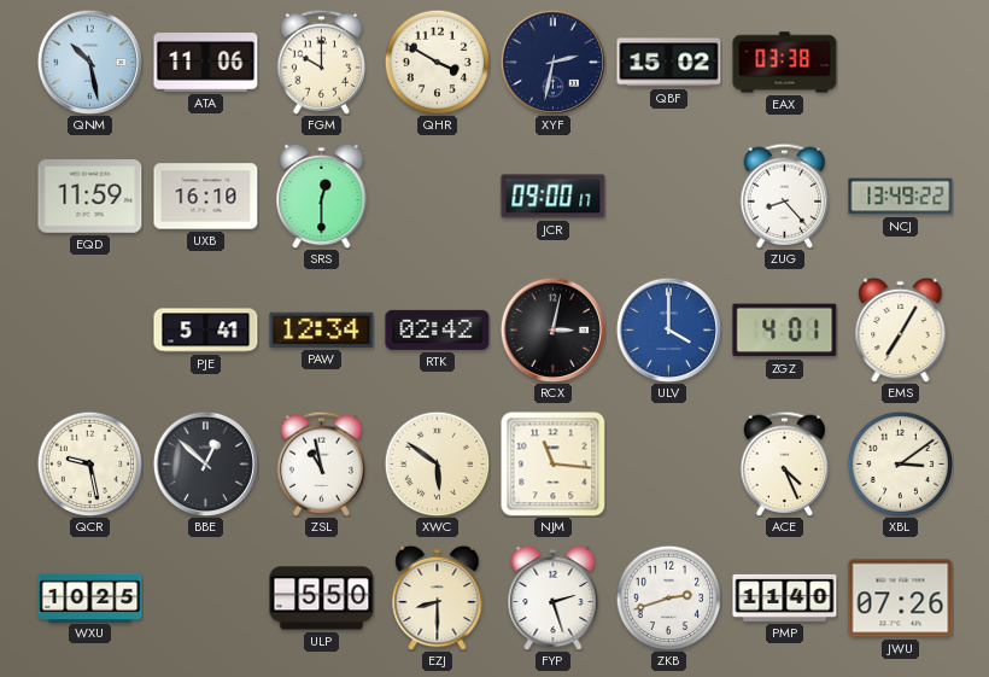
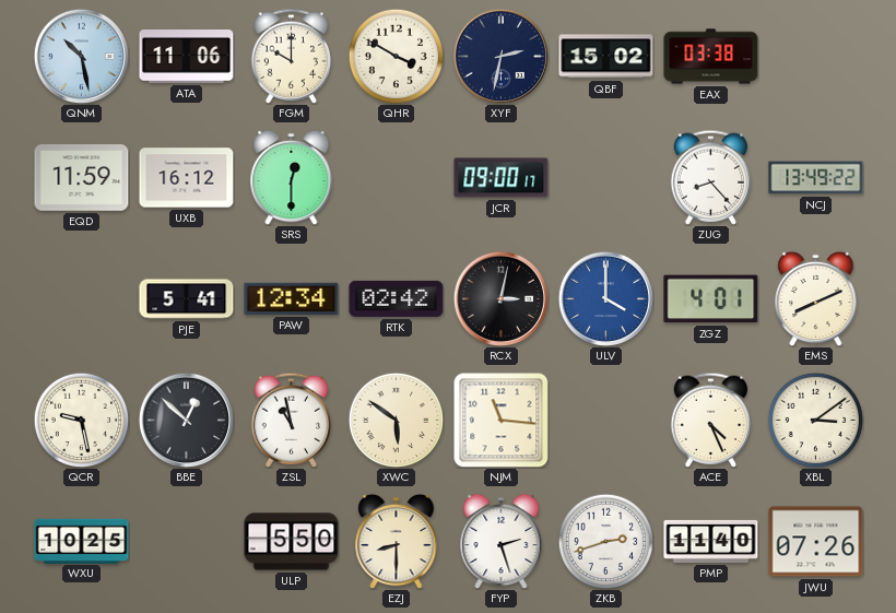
UXB: 16:10 -> 16:12 (187, 178)
EMS: 7:05 -> 8:11 (816, 298)
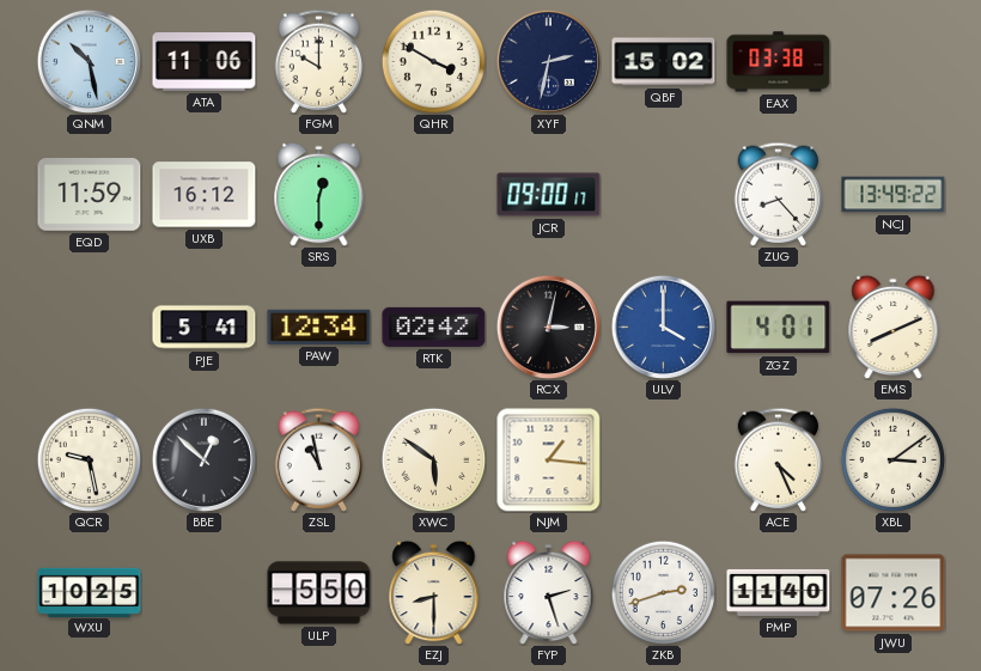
NJM: 11:16 -> 1:16 (549, 460)
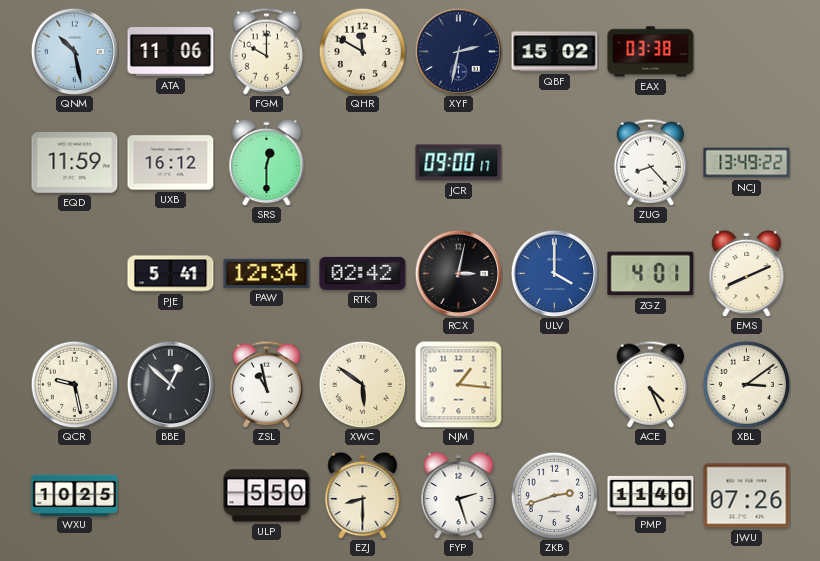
QHR: 3:50 -> 11:50 (362, 51)
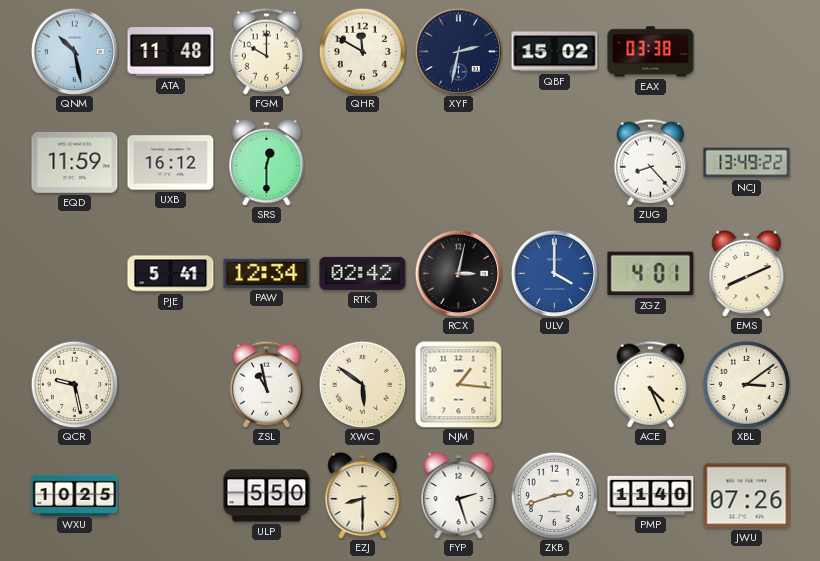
ATA: 11:06 -> 11:48 (171, 52)
JCR: 09:00 -> none (459, 163)
BBE: 12:52 -> none (170, 384)
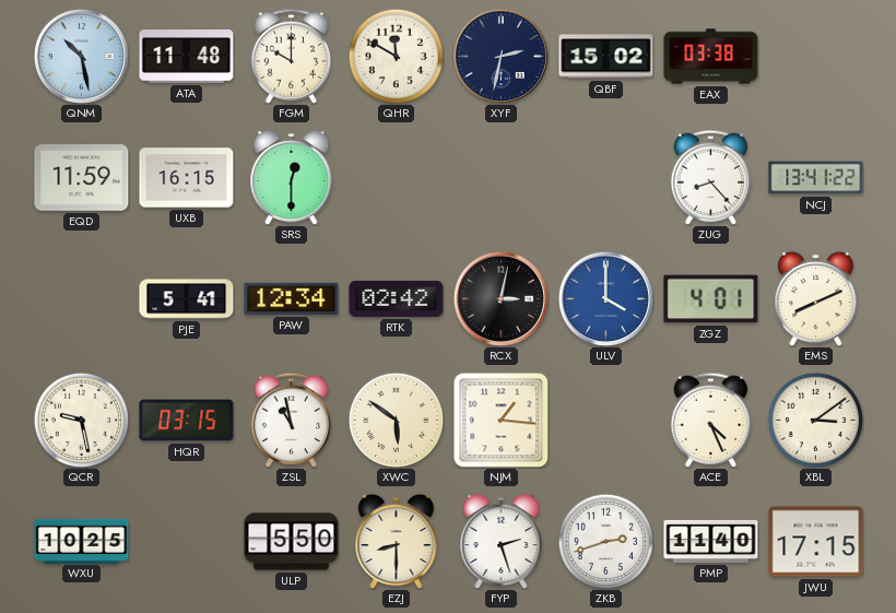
UXB: 16:12 -> 16:15 (187, 178)
NCJ: 13:49 -> 13:41 (816, 178)
HQR: none -> 03:15 (187, 421)
JWU: 07:26 -> 17:15 (816, 542)
